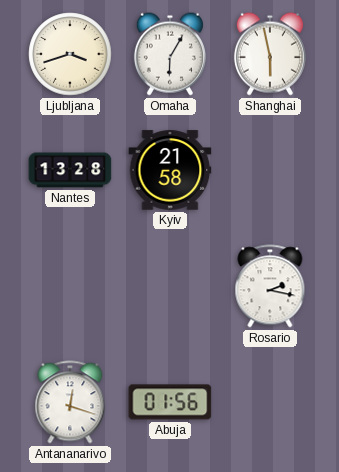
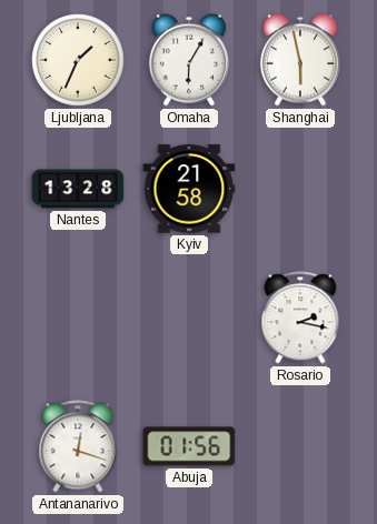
Ljubljana: 3:42 -> 1:34 (78, 60)
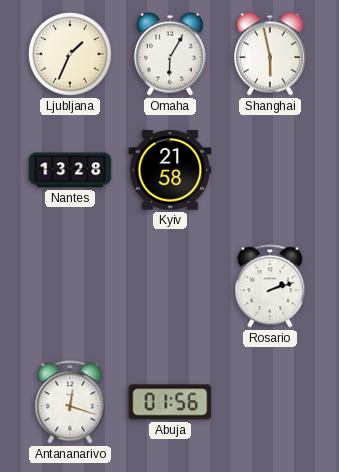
Rosario: 2:17 -> 2:12 (270, 286)
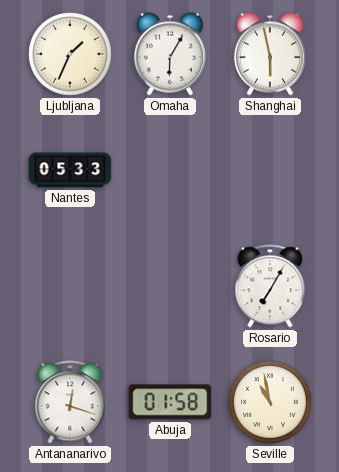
Nantes: 13:28 -> 05:33 (70, 170)
Kyiv: 21:58 -> none (170, 170)
Rosario: 2:12 -> 7:05 (270, 286)
Abuja: 01:56 -> 01:58 (170, 402)
Seville: none -> 10:58 (270, 402)
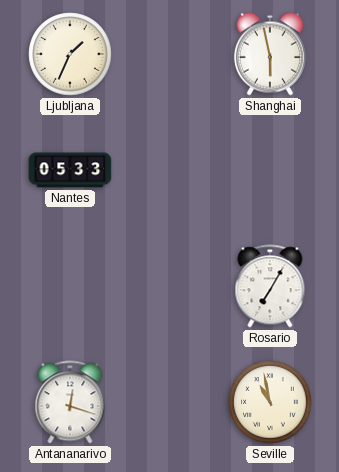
Omaha: 6:05 -> none (170, 54)
Abuja: 01:58 -> none (170, 402)
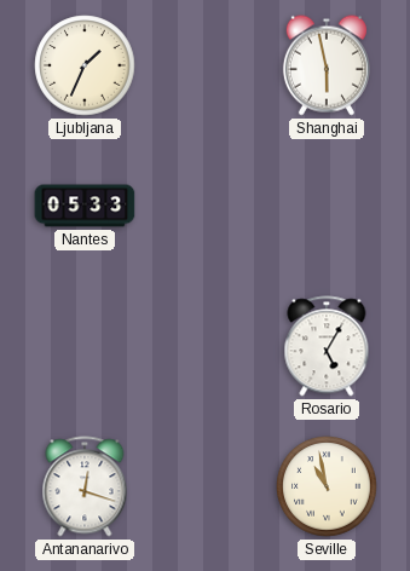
Rosario: 7:05 -> 5:05 (327, 346)
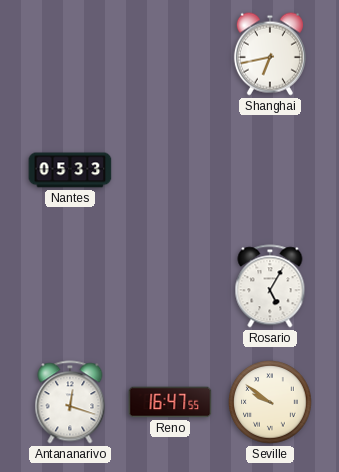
Ljubljana: 1:34 -> none (85, 65)
Shanghai: 5:58 -> 6:43 (270, 54)
Reno: none -> 16:47 (170, 402)
Seville: 10:58 -> 9:51 (270, 402)
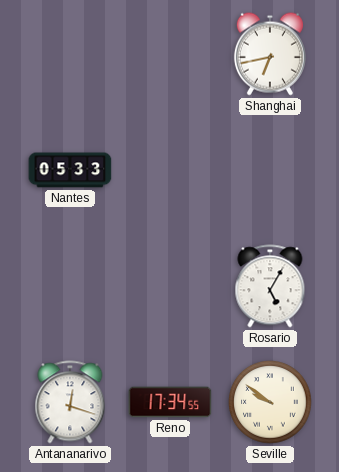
Reno: 16:47 -> 17:34 (170, 402)
